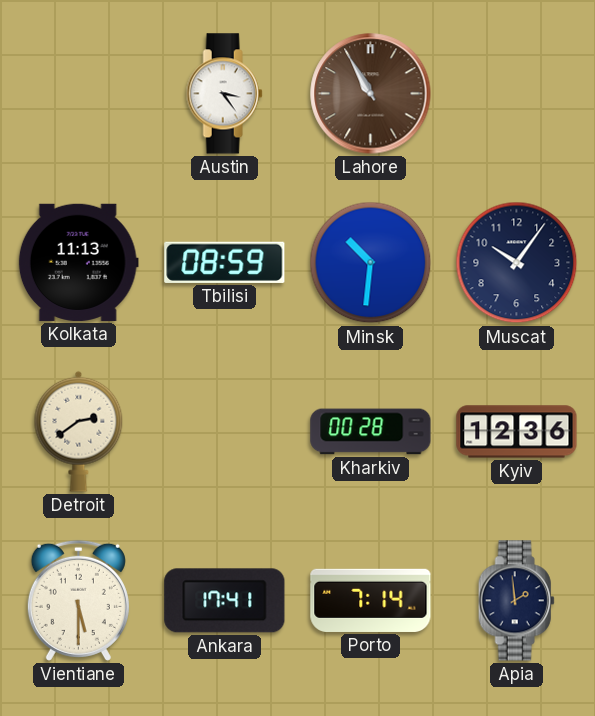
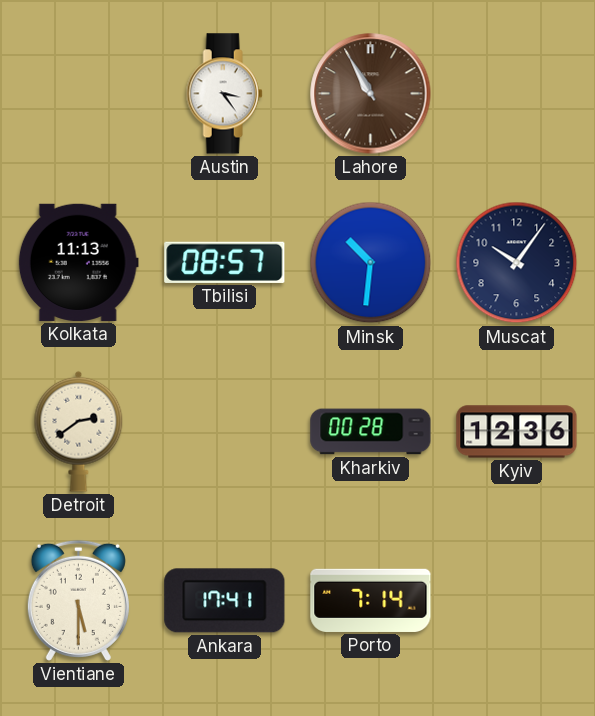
Tbilisi: 08:59 -> 08:57 (225, 262)
Apia: 1:59 -> none (516, 601)
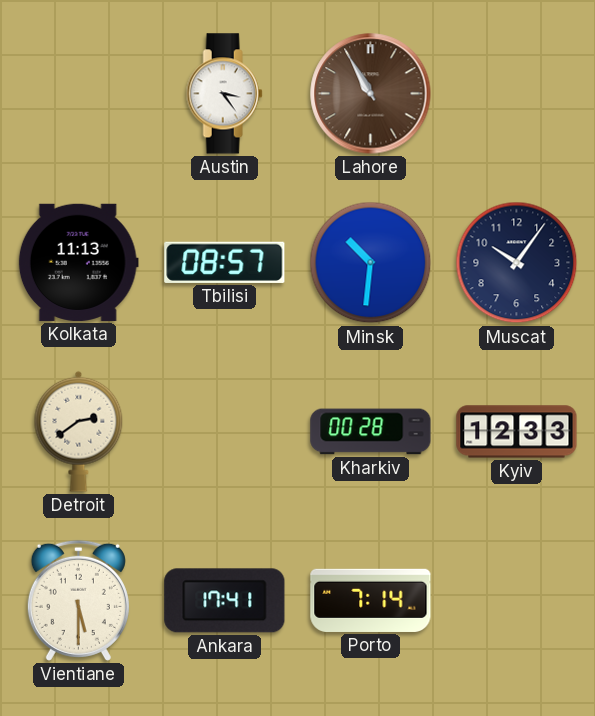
Kyiv: 12:36 -> 12:33 (517, 432)
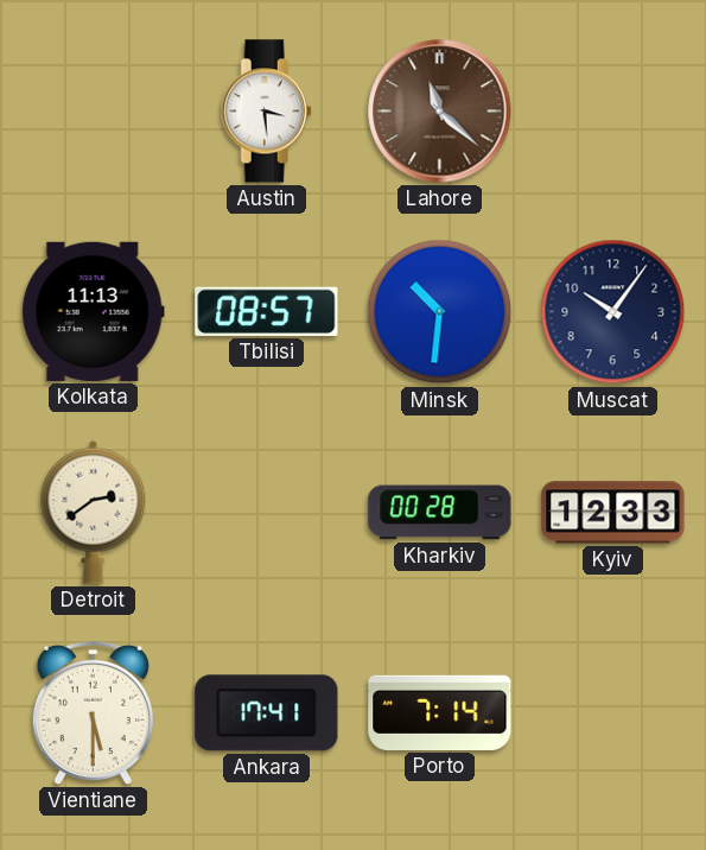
Austin: 3:24 -> 3:29 (266, 112)
Lahore: 10:55 -> 11:22 (440, 112)
